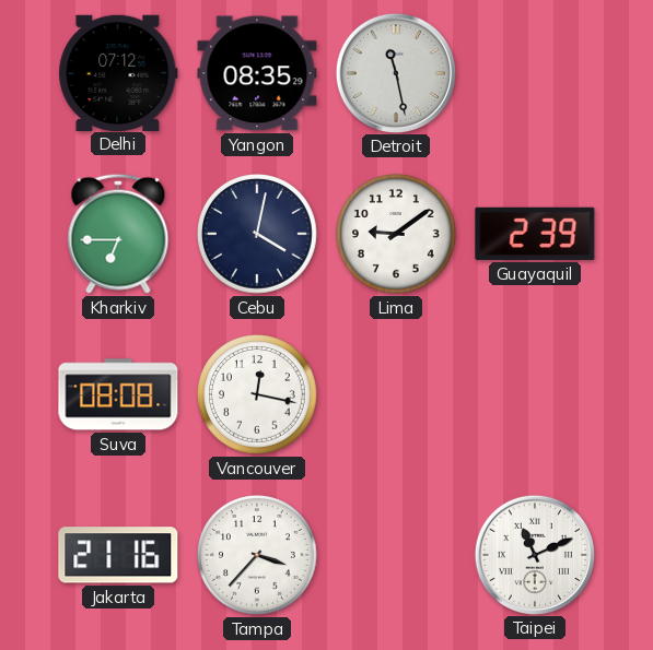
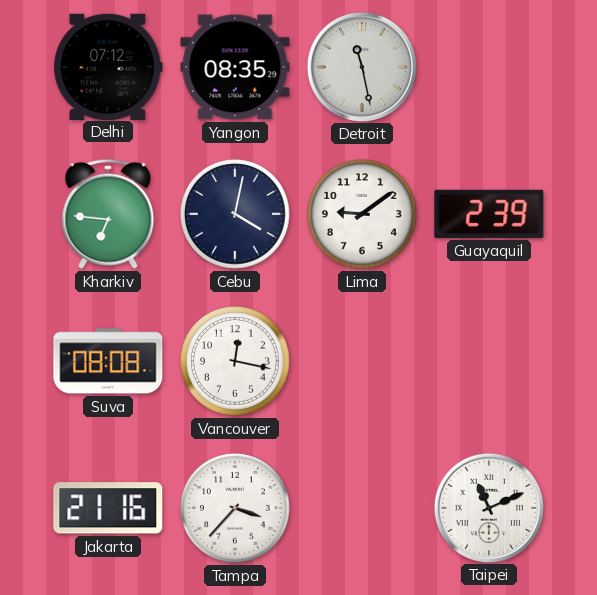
Kharkiv: 6:45 -> 6:46 (108, 214)
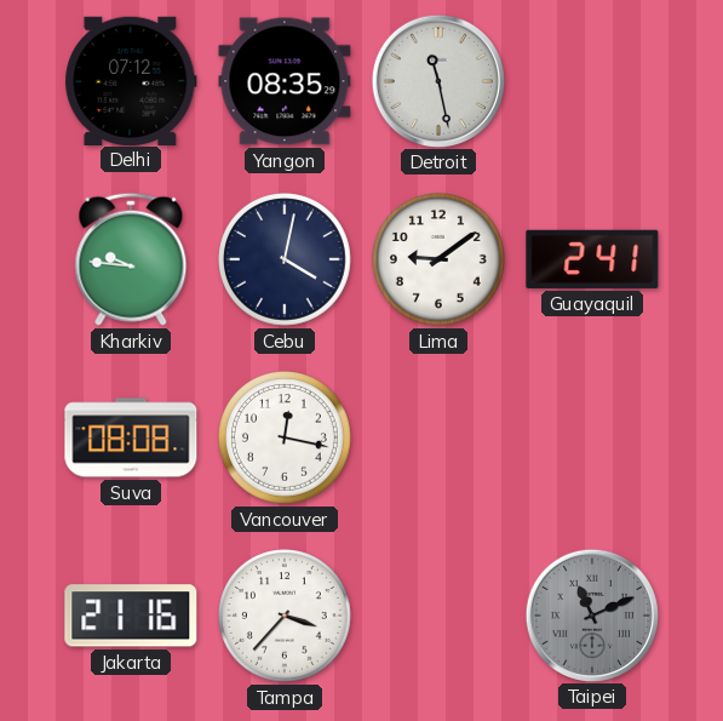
Kharkiv: 6:46 -> 9:46 (131, 259)
Guayaquil: 2:39 -> 2:41 (592, 259)
Taipei dial: white -> grey (591, 614)
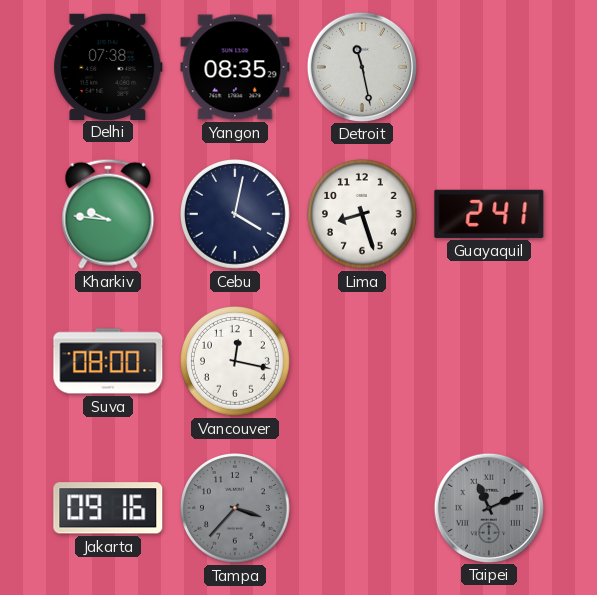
Delhi: 07:12 -> 07:38 (108, 66)
Lima: 9:09 -> 8:27 (363, 215)
Suva: 08:08 -> 08:00 (108, 361)
Jakarta: 21:16 -> 09:16 (108, 508)
Tampa dial: white -> grey (236, 509)
